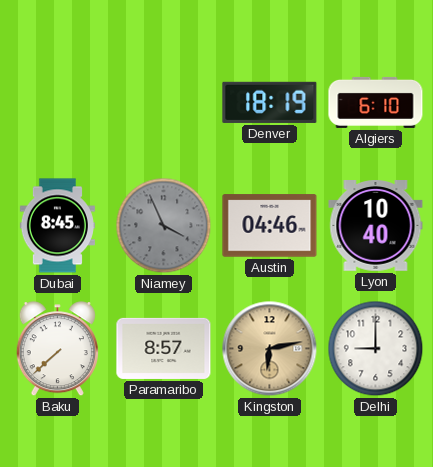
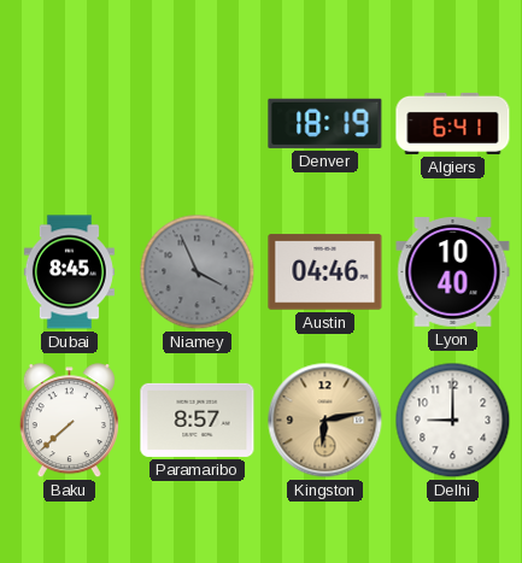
Algiers: 6:10 -> 6:41 (453, 123)
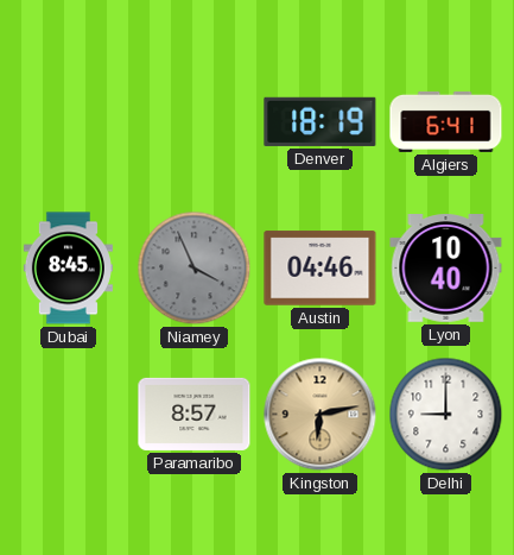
Baku: 7:38 -> none (69, 421)
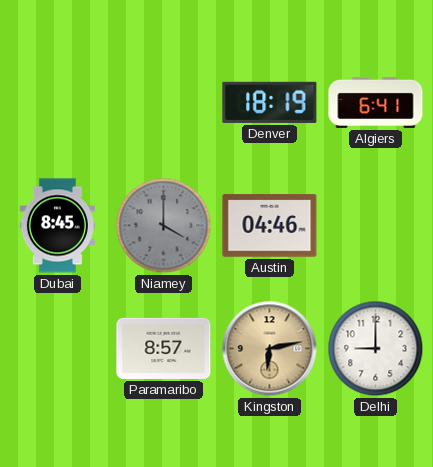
Niamey: 3:56 -> 4:00 (164, 226)
Lyon: 10:40 -> none (446, 269)
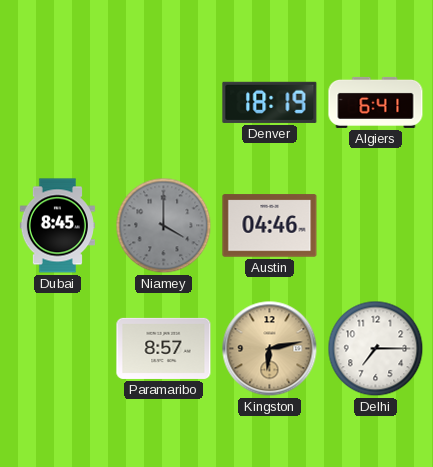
Delhi: 9:00 -> 7:15 (376, 349)
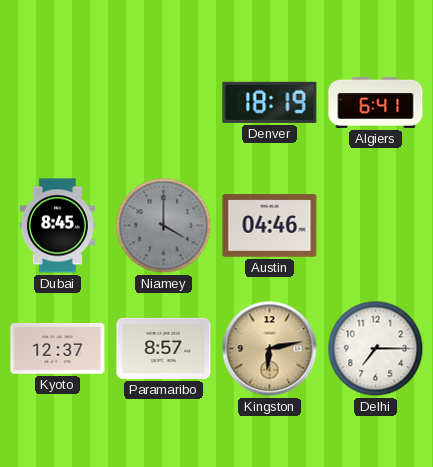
Kyoto: none -> 12:37 (58, 349)
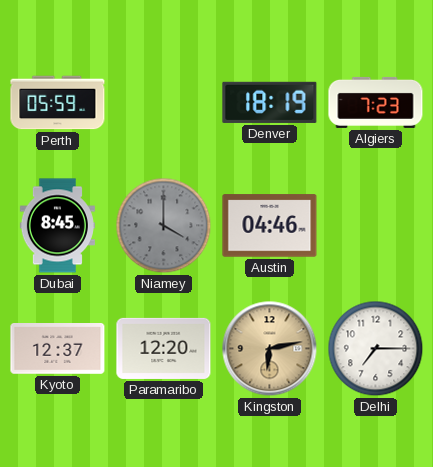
Perth: none -> 05:59 (58, 103)
Algiers: 6:41 -> 7:23 (376, 102)
Paramaribo: 8:57 -> 12:20 (164, 348)
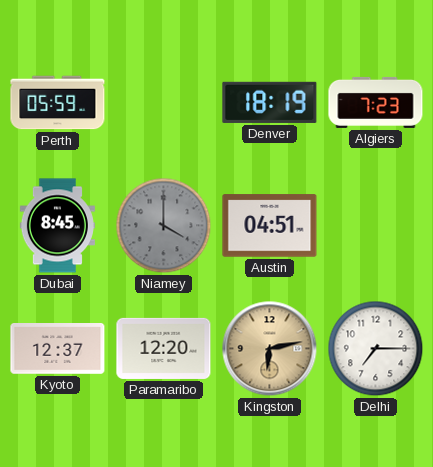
Austin: 04:46 -> 04:51 (270, 226)
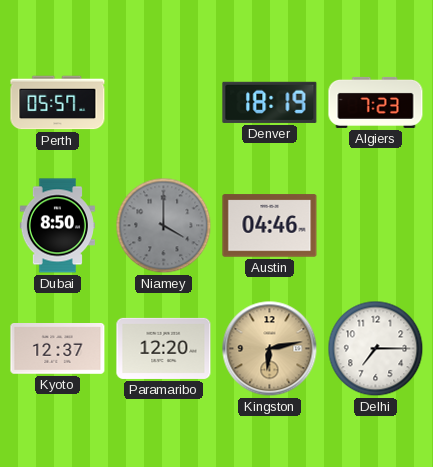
Perth: 05:59 -> 05:57 (58, 103)
Dubai: 8:45 -> 8:50 (57, 226)
Austin: 04:51 -> 04:46 (270, 226)
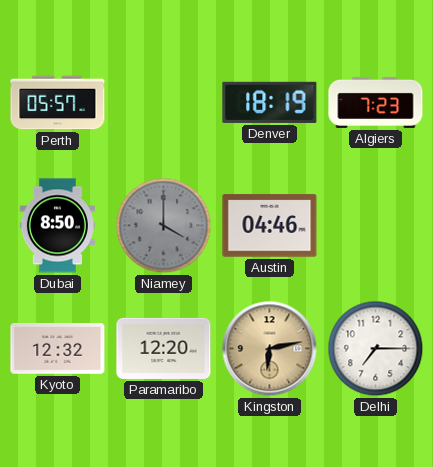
Kyoto: 12:37 -> 12:32 (58, 349)
